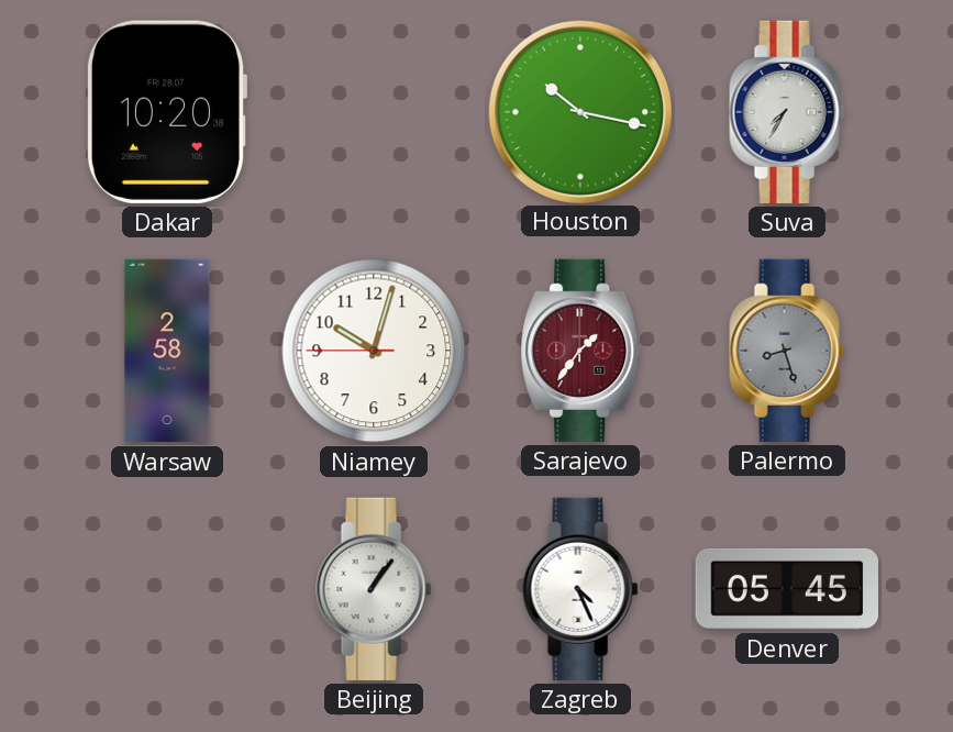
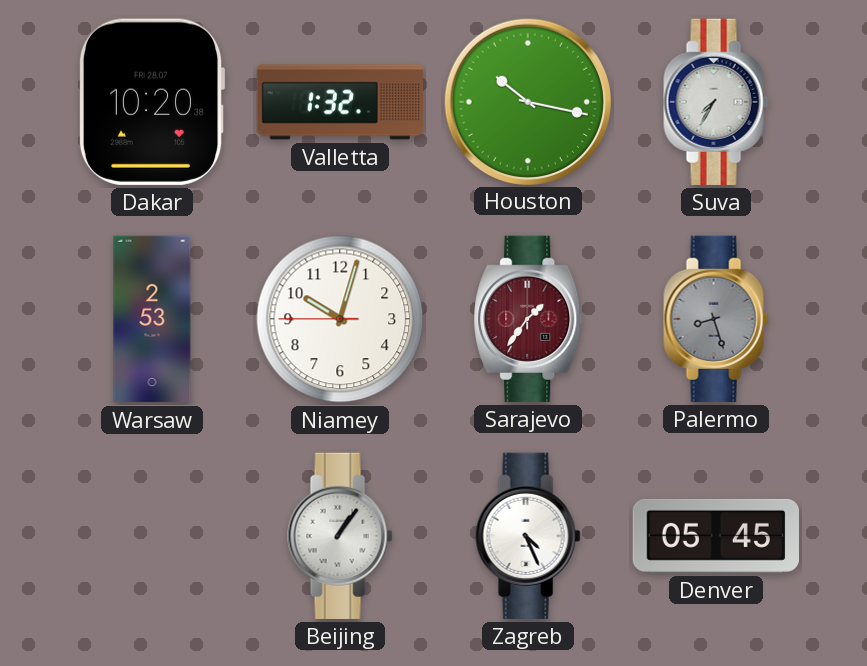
Valletta: none -> 1:32 (340, 102)
Warsaw: 2:58 -> 2:53 (152, 319)
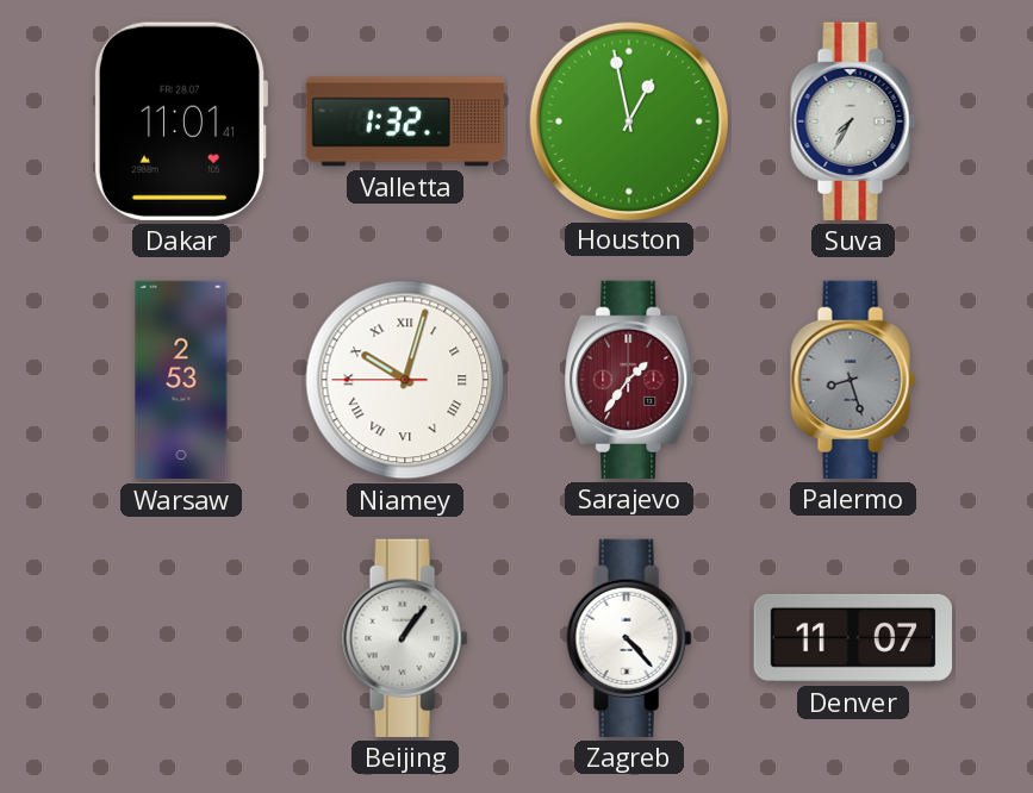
Dakar: 10:20 -> 11:01 (181, 121)
Houston: 10:17 -> 12:58 (628, 120)
Niamey numerals: Arabic -> Roman (405, 380)
Zagreb: 4:26 -> 4:23 (629, 638)
Denver: 05:45 -> 11:07 (852, 638)
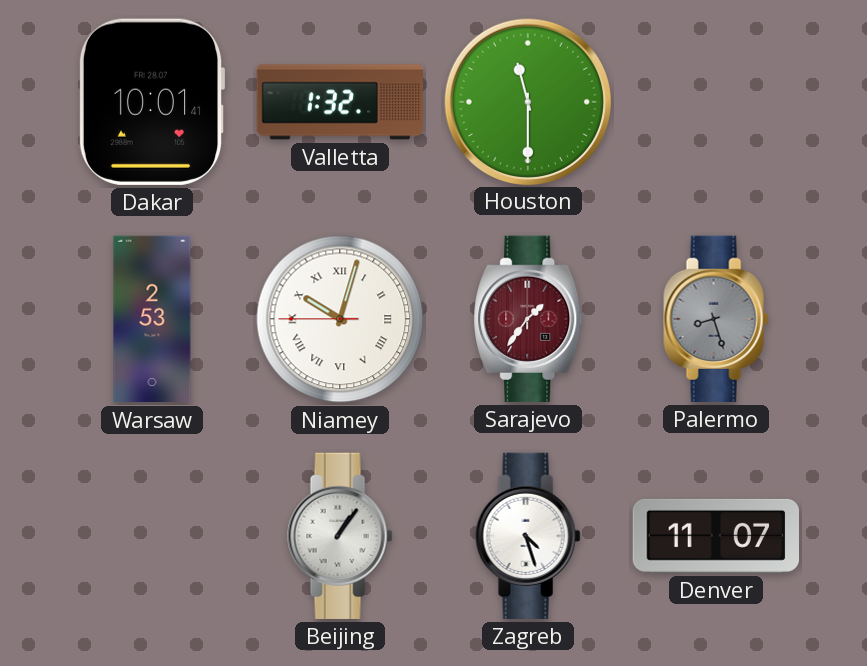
Dakar: 11:01 -> 10:01 (152, 102)
Houston: 12:58 -> 11:30 (527, 101)
Suva: 7:35 -> none (853, 121)
Zagreb: 4:23 -> 4:27 (528, 536)
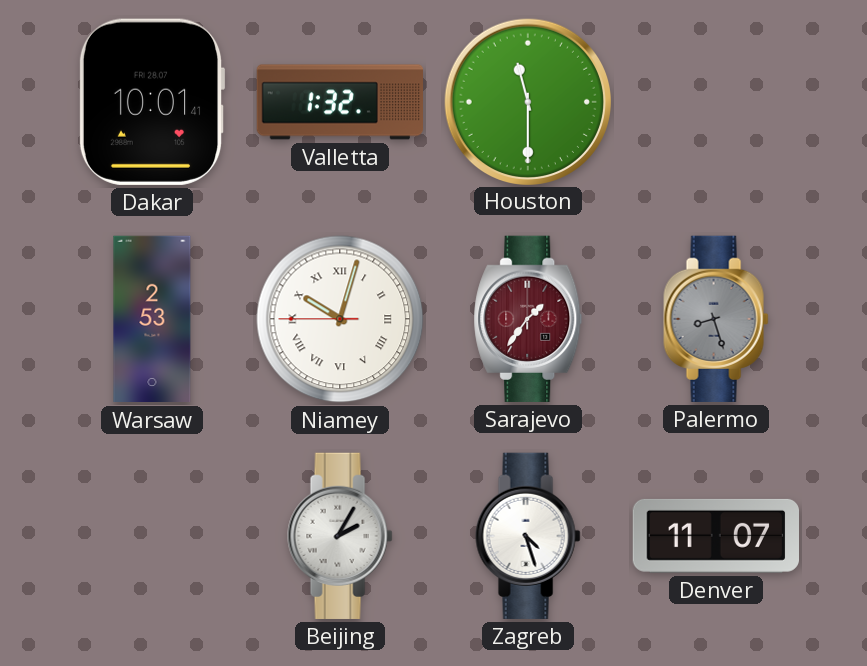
Beijing: 1:06 -> 2:05 (340, 536)
